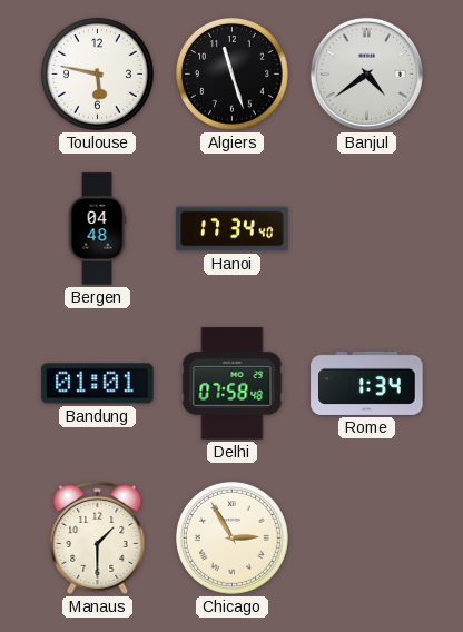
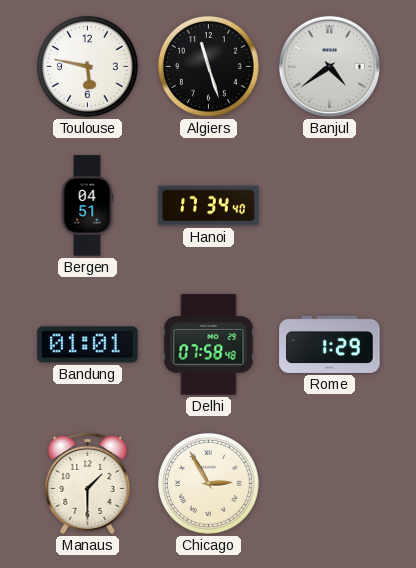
Bergen: 04:48 -> 04:51 (87, 206)
Rome: 1:34 -> 1:29 (330, 344)
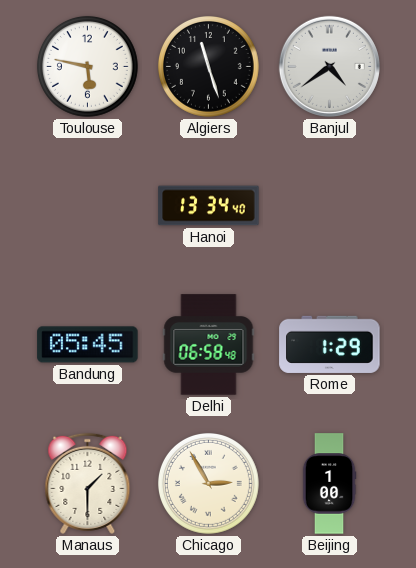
Bergen: 04:51 -> none (87, 206)
Hanoi: 17:34 -> 13:34 (209, 206)
Bandung: 01:01 -> 05:45 (88, 345)
Delhi: 07:58 -> 06:58 (209, 345)
Beijing: none -> 1:00 (329, 484)
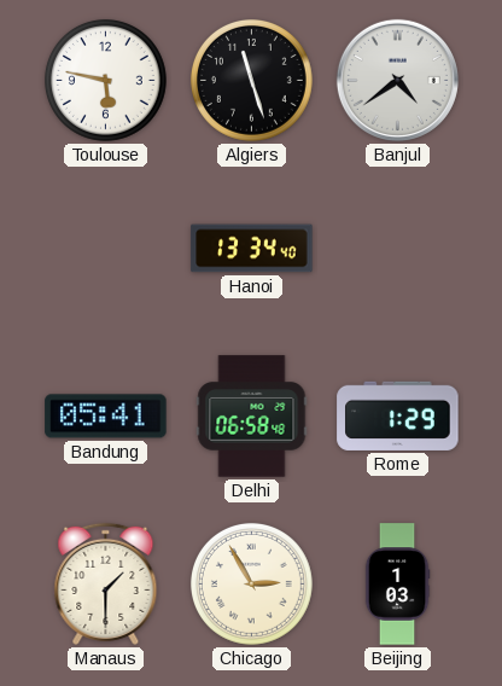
Bandung: 05:45 -> 05:41 (106, 417)
Beijing: 1:00 -> 1:03 (397, 585)
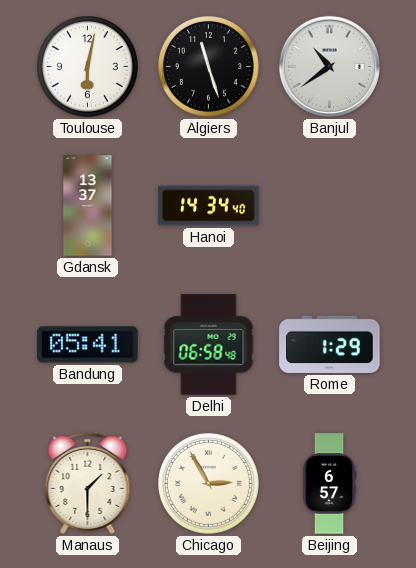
Toulouse: 5:47 -> 6:02 (87, 66)
Banjul: 4:39 -> 10:39 (329, 66)
Gdansk: none -> 13:37 (88, 206)
Hanoi: 13:34 -> 14:34 (209, 206)
Beijing: 1:03 -> 6:57 (329, 484)
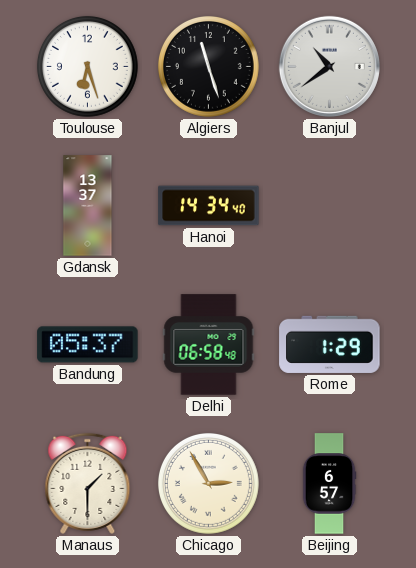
Toulouse: 6:02 -> 6:27 (87, 66)
Bandung: 05:41 -> 05:37 (88, 345)
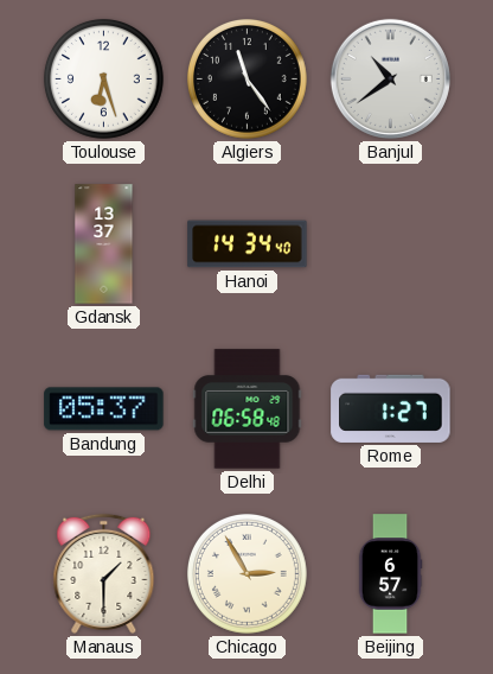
Algiers: 11:27 -> 11:24 (246, 78)
Rome: 1:29 -> 1:27 (391, 408)
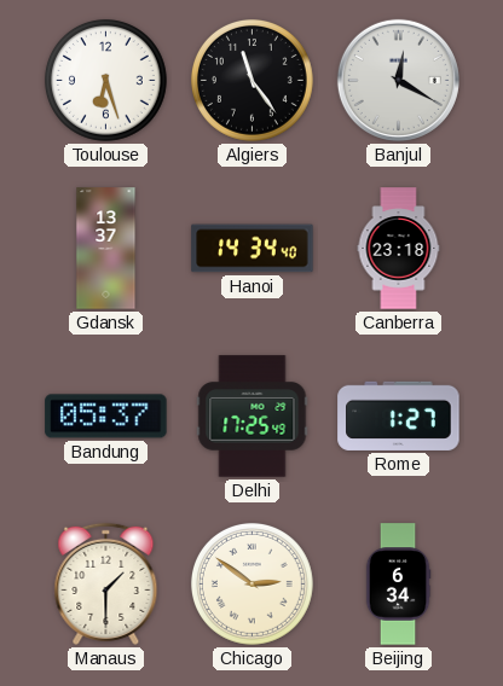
Banjul: 10:39 -> 12:20 (398, 80)
Canberra: none -> 23:18 (399, 249)
Delhi: 06:58 -> 17:25 (253, 417)
Chicago: 2:55 -> 2:51 (251, 583)
Beijing: 6:57 -> 6:34 (398, 585)
